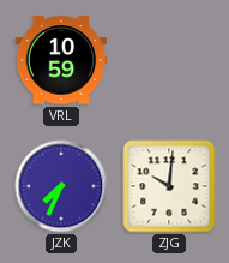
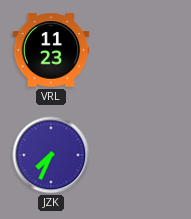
VRL: 10:59 -> 11:23 (51, 50)
ZJG: 10:01 -> none (169, 186)
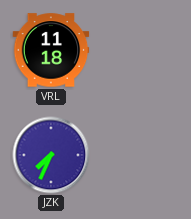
VRL: 11:23 -> 11:18 (51, 50)
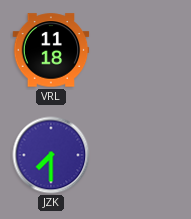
JZK: 7:34 -> 7:30 (51, 155)
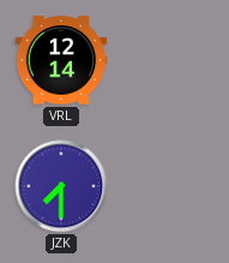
VRL: 11:18 -> 12:14 (61, 60)
